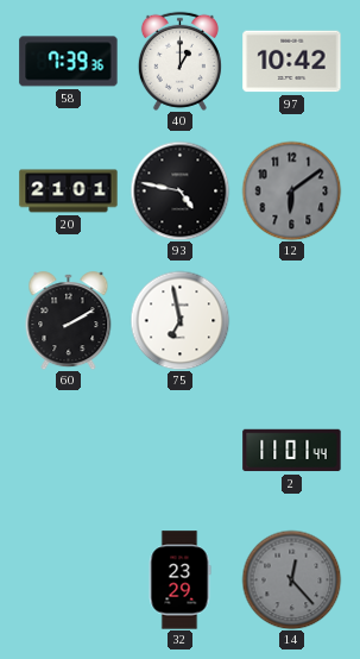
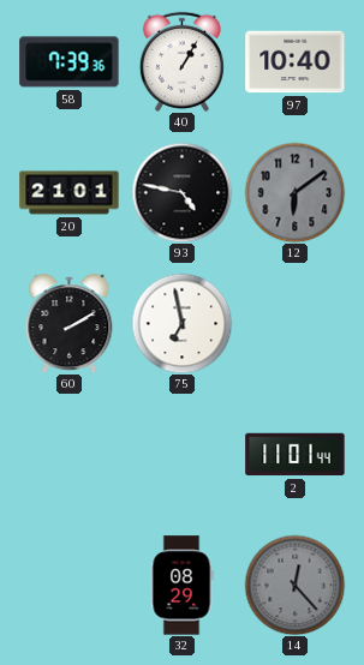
40: 1:00 -> 1:05 (181, 61)
97: 10:42 -> 10:40 (296, 62)
32: 23:29 -> 08:29 (181, 586)
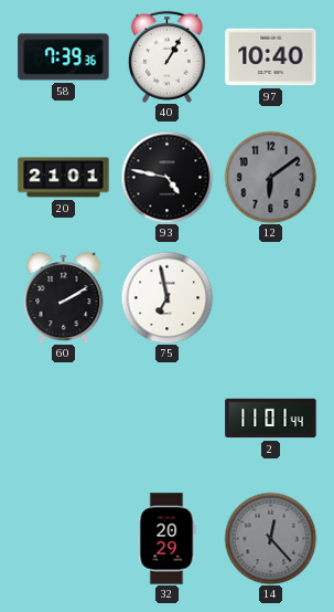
32: 08:29 -> 20:29 (166, 539)
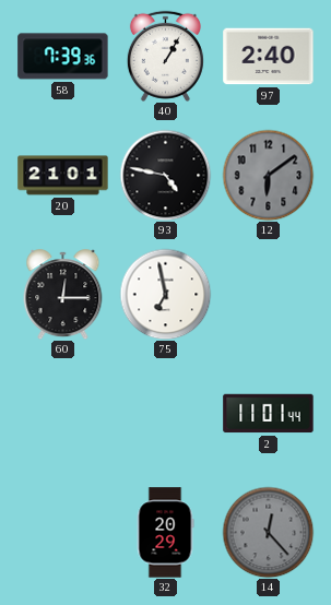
97: 10:40 -> 2:40 (269, 57)
60: 2:10 -> 12:15 (63, 295)
